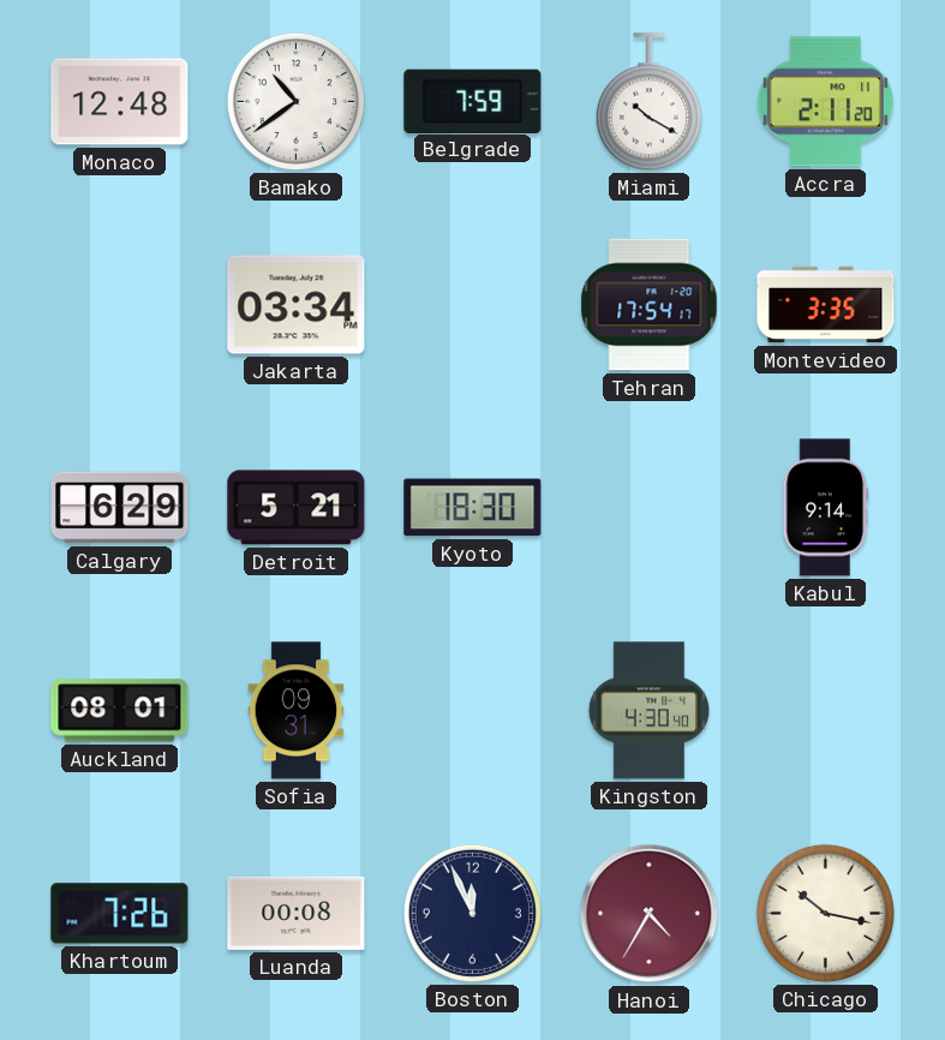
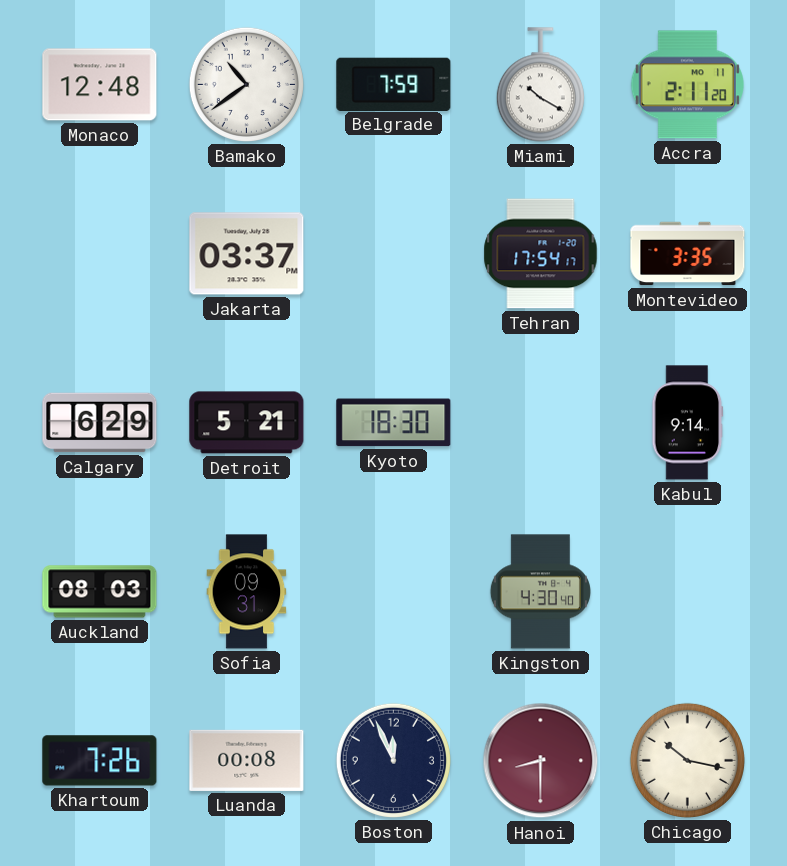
Jakarta: 03:34 -> 03:37 (247, 254)
Auckland: 08:01 -> 08:03 (100, 592)
Hanoi: 4:35 -> 8:30 (541, 761)
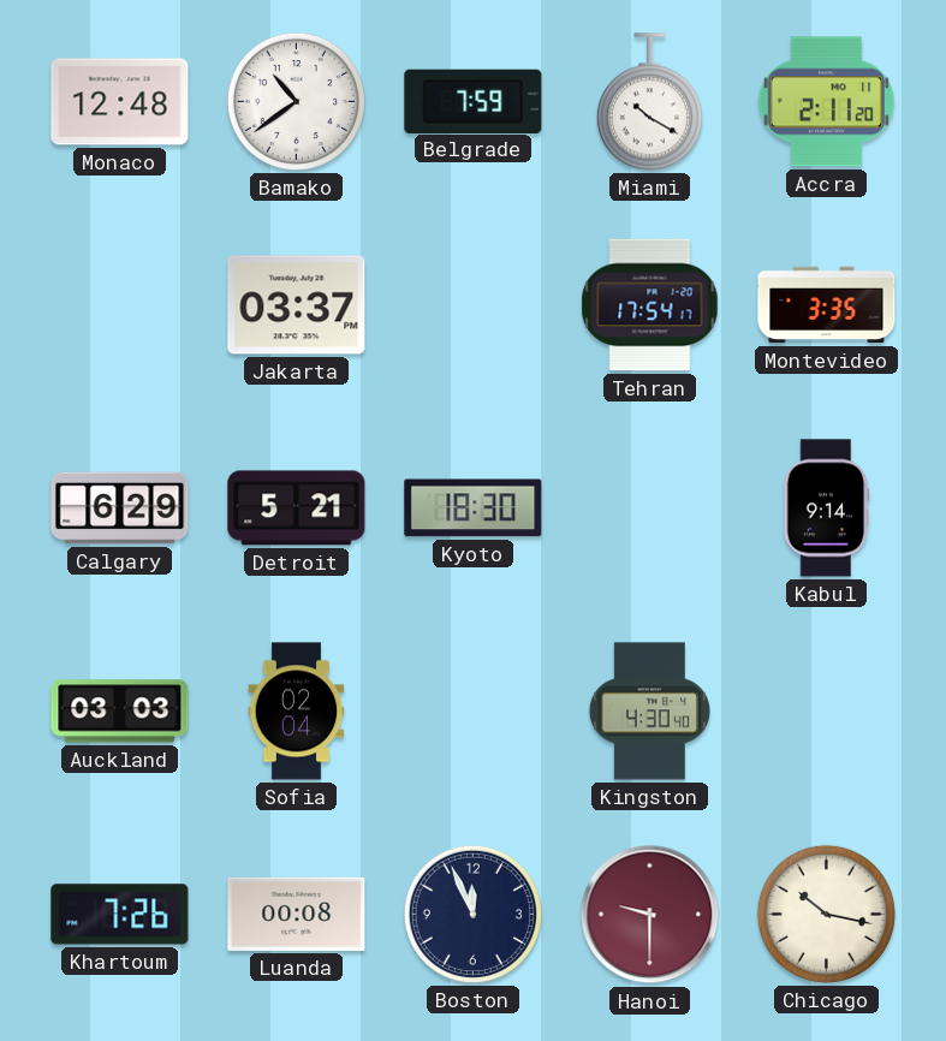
Auckland: 08:03 -> 03:03 (120, 712)
Sofia: 09:31 -> 02:04 (297, 712)
Hanoi: 8:30 -> 9:30 (650, 915)
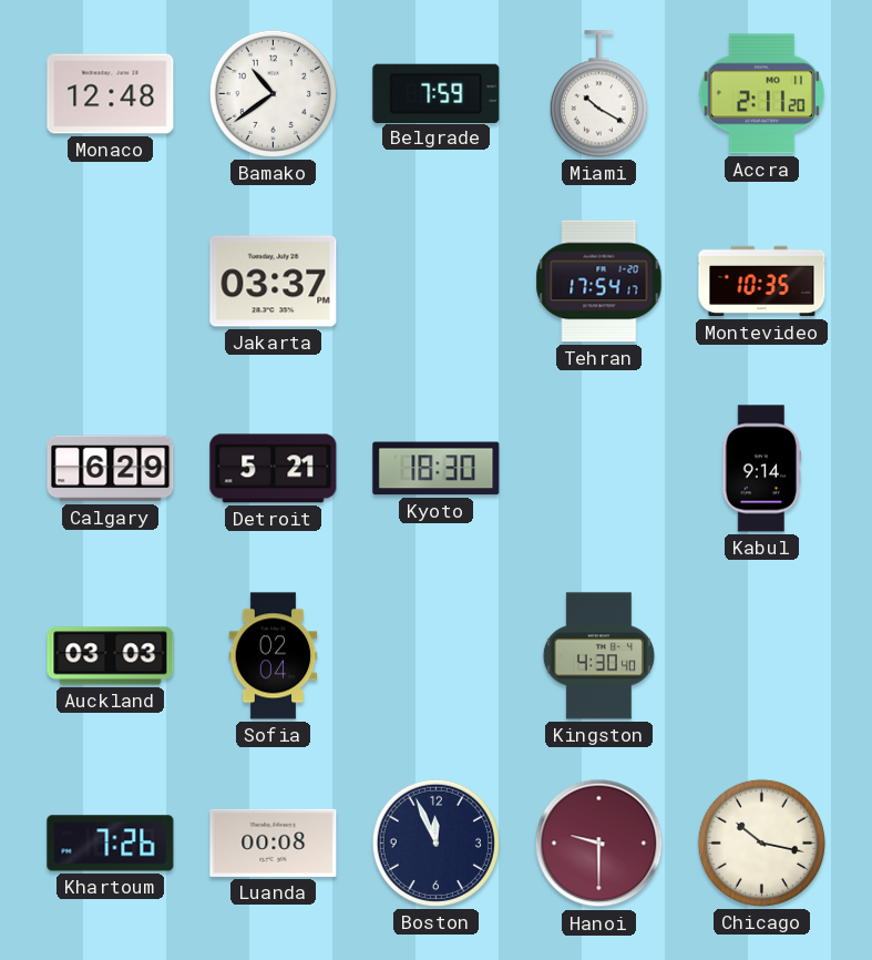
Montevideo: 3:35 -> 10:35 (762, 282)
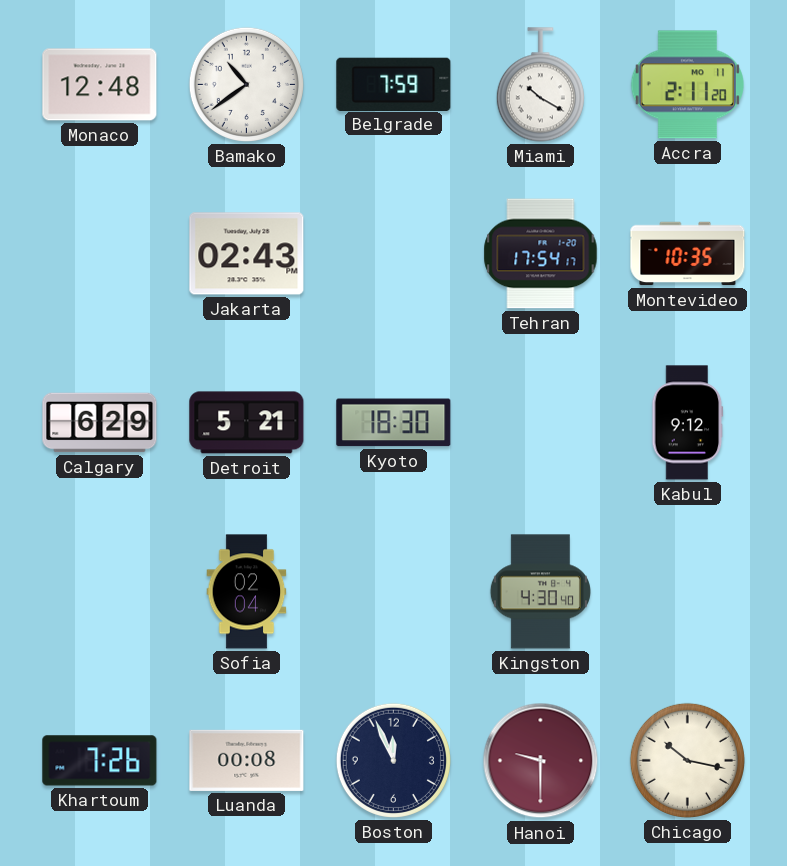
Jakarta: 03:37 -> 02:43 (247, 254)
Kabul: 9:14 -> 9:12 (688, 423)
Auckland: 03:03 -> none (111, 656)
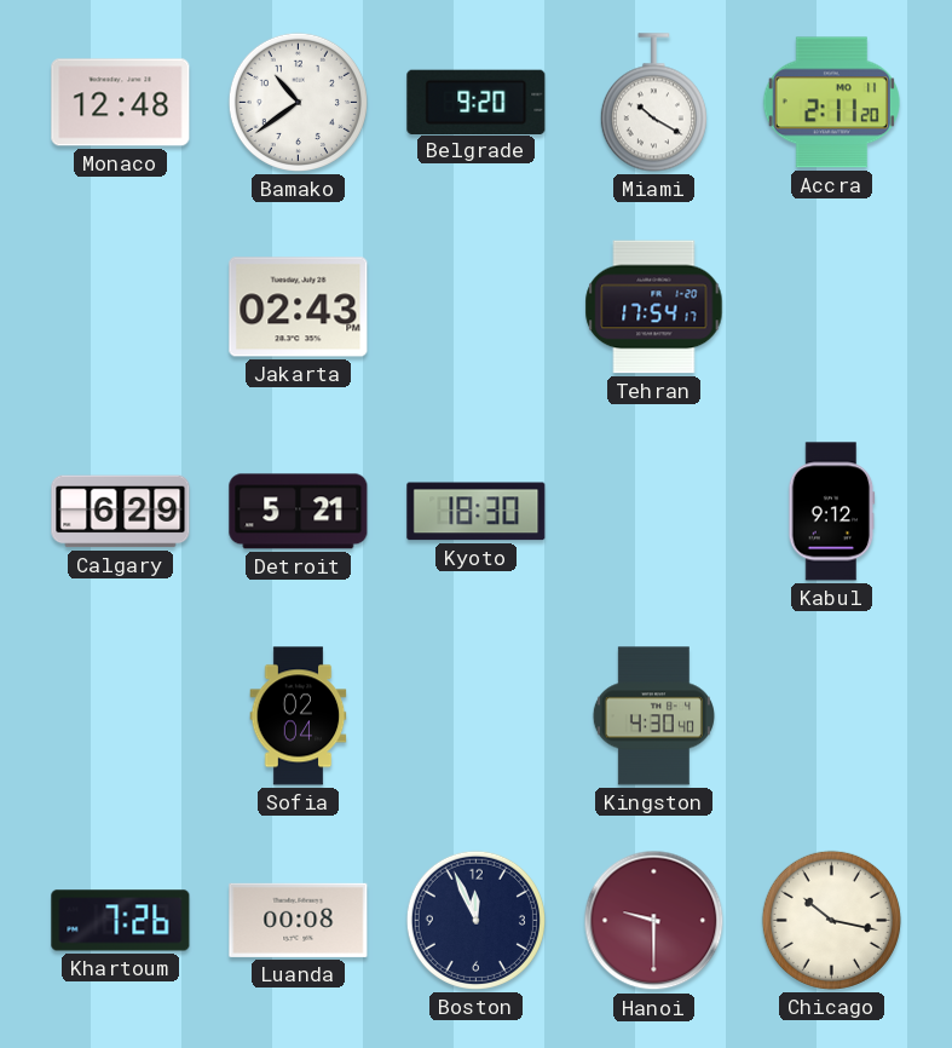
Belgrade: 7:59 -> 9:20 (477, 102)
Montevideo: 10:35 -> none (688, 254)
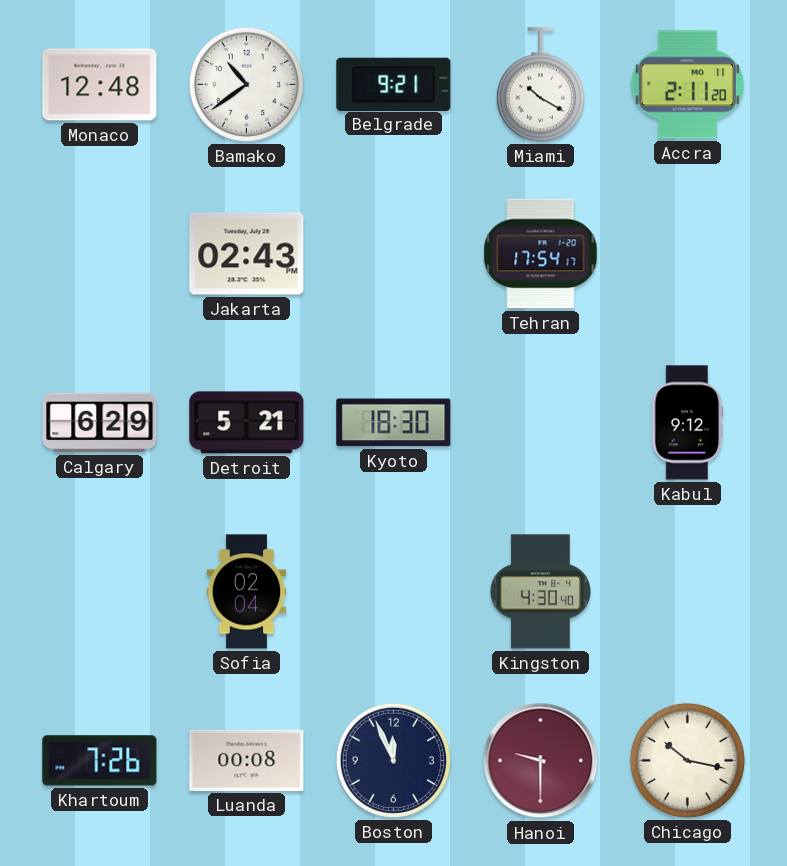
Belgrade: 9:20 -> 9:21 (394, 84)
